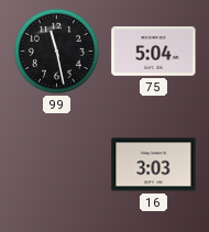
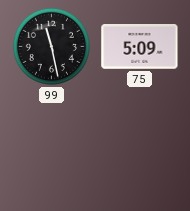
75: 5:04 -> 5:09 (140, 47)
16: 3:03 -> none (154, 165)
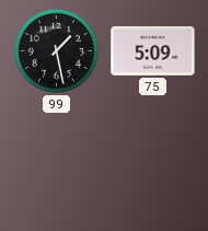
99: 11:28 -> 1:28 (56, 50)
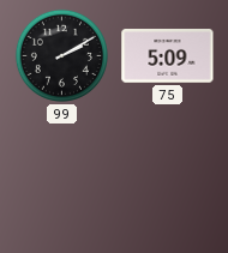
99: 1:28 -> 2:10 (61, 55)
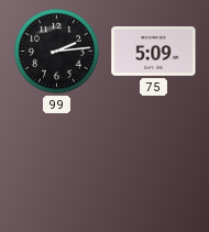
99: 2:10 -> 2:14 (56, 51)
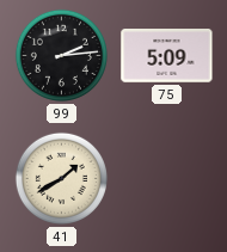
41: none -> 1:40 (61, 178)
